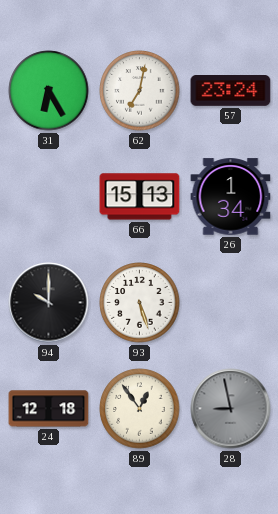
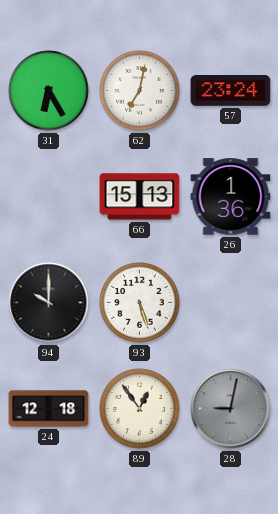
26: 1:34 -> 1:36 (231, 197)
28: 8:58 -> 9:02 (231, 409)
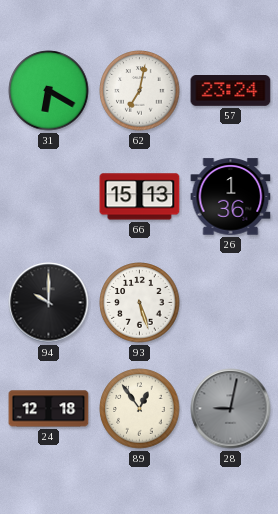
31: 6:25 -> 6:20 (49, 91)
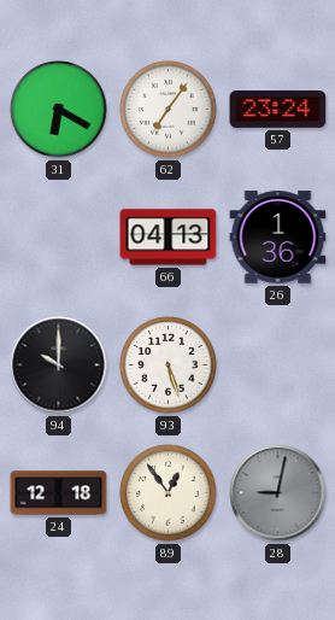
62: 7:02 -> 7:06 (169, 110)
66: 15:13 -> 04:13 (169, 238)
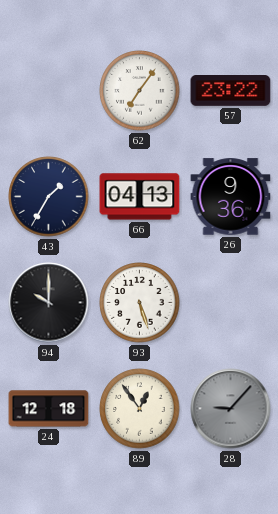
31: 6:20 -> none (59, 110)
57: 23:24 -> 23:22 (231, 91)
43: none -> 1:35 (49, 197)
26: 1:36 -> 9:36 (231, 197)
28: 9:02 -> 9:07 (231, 409)
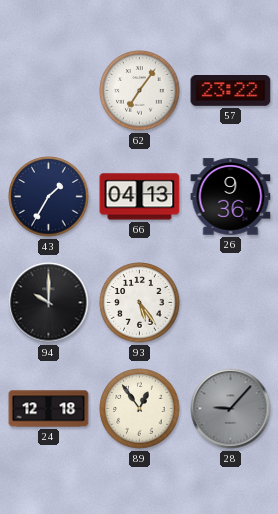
93: 5:27 -> 5:24 (140, 303)
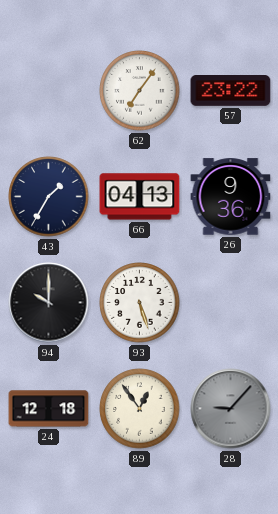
93: 5:24 -> 5:27 (140, 303)
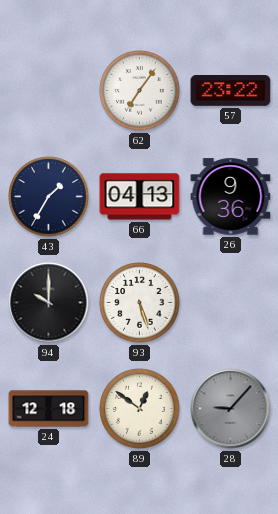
89: 12:54 -> 12:51 (140, 409)
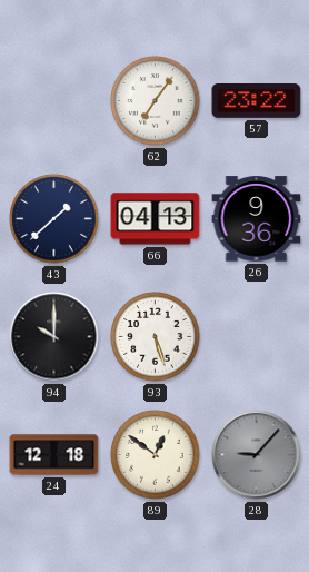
43: 1:35 -> 1:38 (54, 219)
